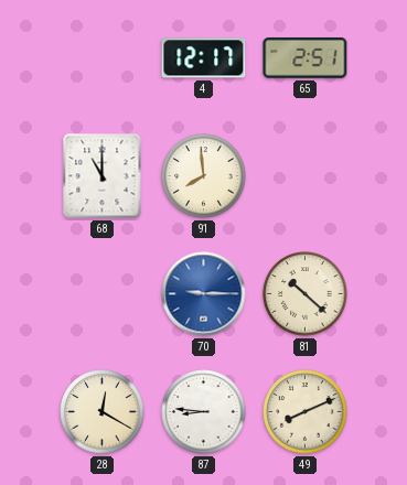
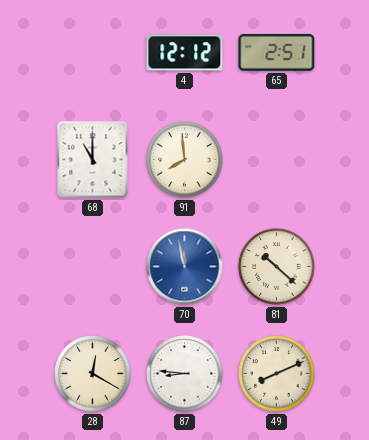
4: 12:17 -> 12:12 (185, 53)
70: 9:15 -> 11:58 (185, 267)
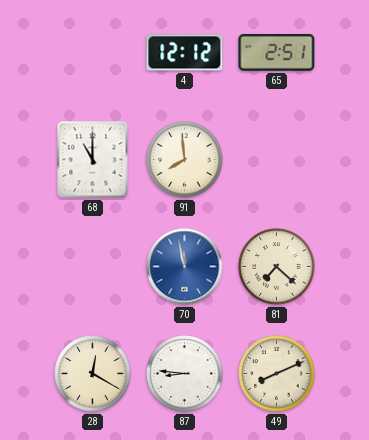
81: 10:22 -> 7:22 (277, 267)
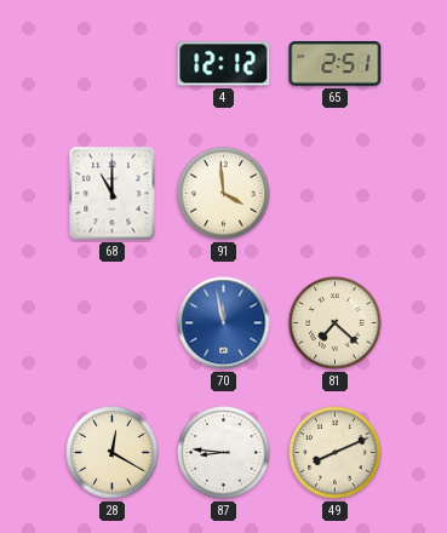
91: 7:59 -> 3:59 (224, 194)
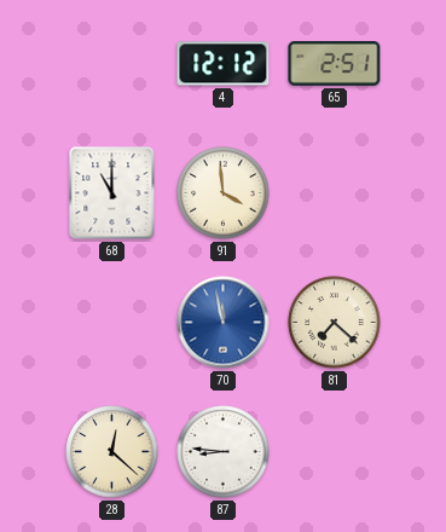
28: 12:20 -> 12:22 (112, 452)
49: 8:11 -> none (336, 453)
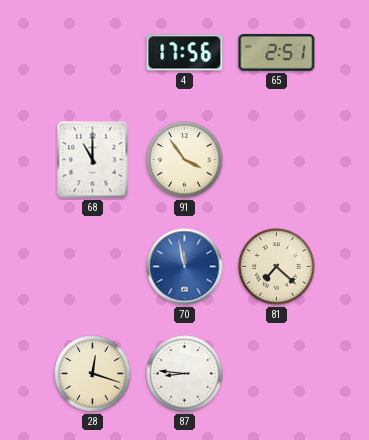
4: 12:12 -> 17:56 (185, 53)
91: 3:59 -> 3:54 (185, 160)
28: 12:22 -> 12:18 (93, 374)
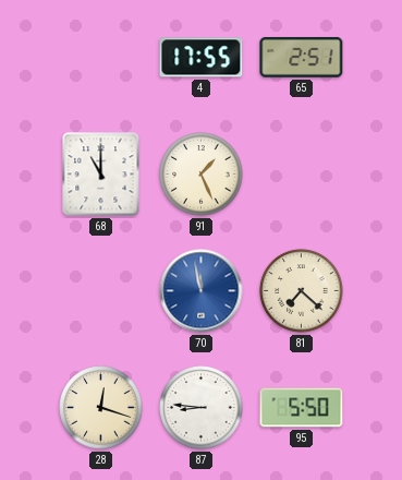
4: 17:56 -> 17:55 (202, 58)
91: 3:54 -> 1:26 (202, 175)
95: none -> 5:50 (302, 408)
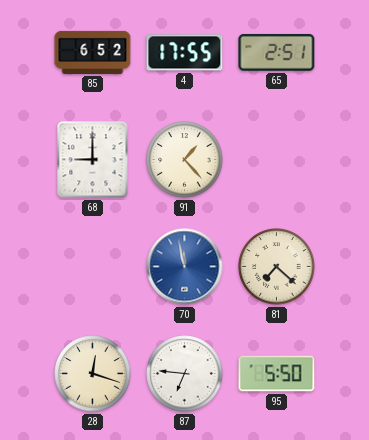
85: none -> 6:52 (93, 52)
68: 11:00 -> 9:00 (93, 160)
91: 1:26 -> 1:23 (185, 160)
87: 8:46 -> 6:46 (185, 374)
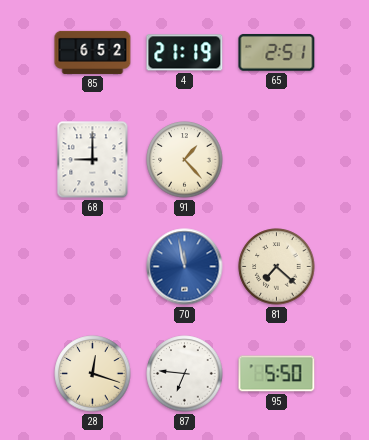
4: 17:55 -> 21:19 (185, 53)
